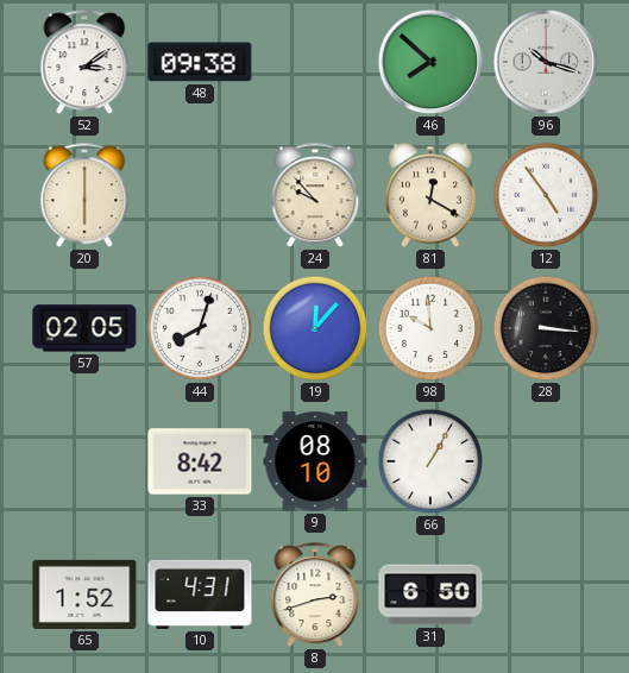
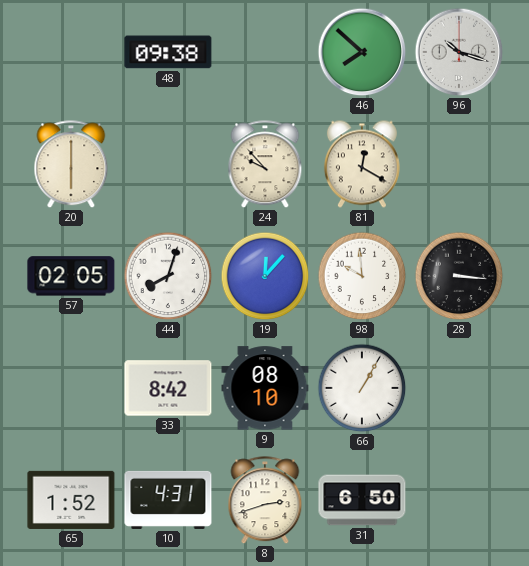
52: 3:09 -> none (84, 63)
12: 4:54 -> none (546, 195)
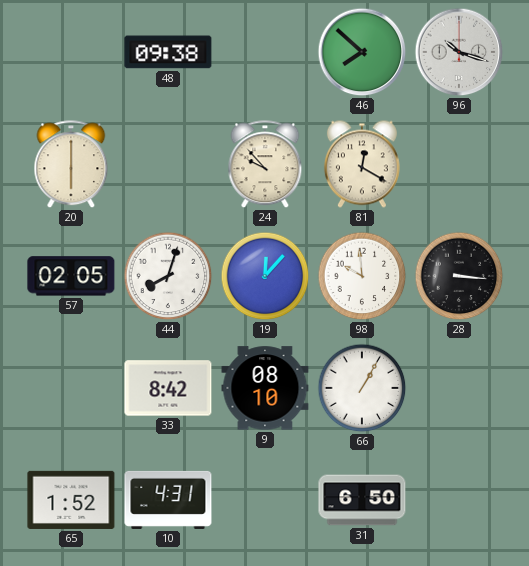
8: 2:42 -> none (265, 501)
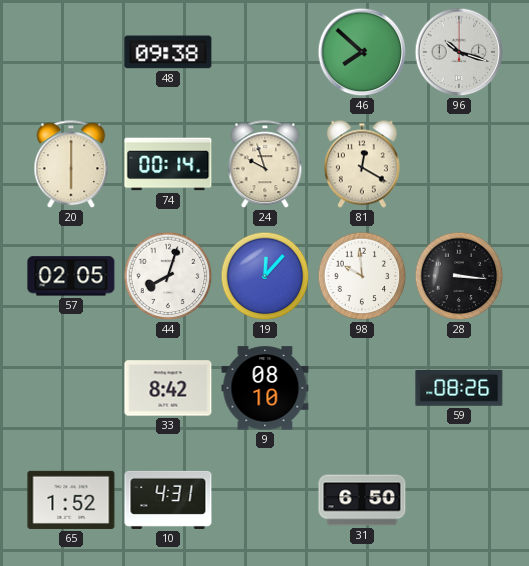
74: none -> 00:14 (168, 164)
24: 9:53 -> 9:57 (265, 165)
66: 1:05 -> none (362, 388)
59: none -> 08:26 (459, 389)
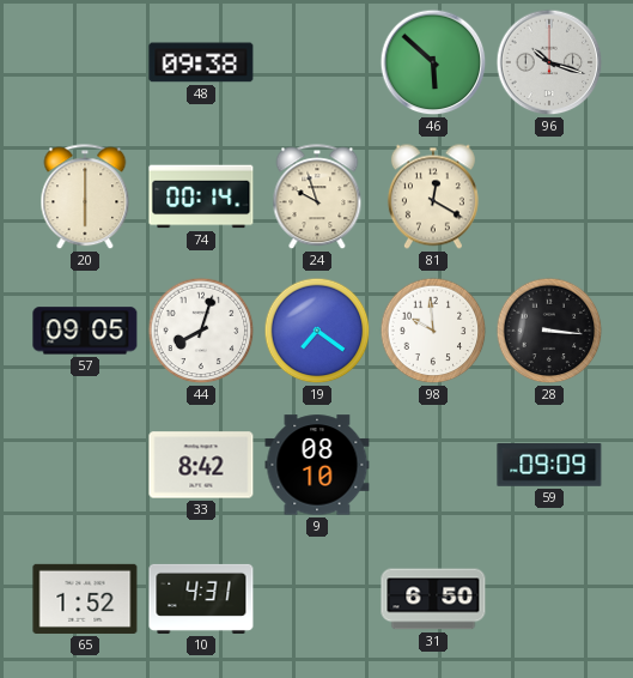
46: 7:52 -> 5:52 (433, 62)
57: 02:05 -> 09:05 (85, 331)
19: 12:07 -> 7:21 (317, 331)
59: 08:26 -> 09:09 (549, 466)
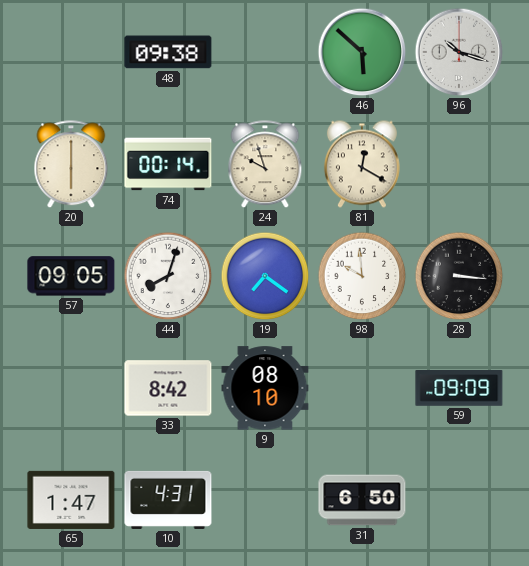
65: 1:52 -> 1:47 (71, 500)
